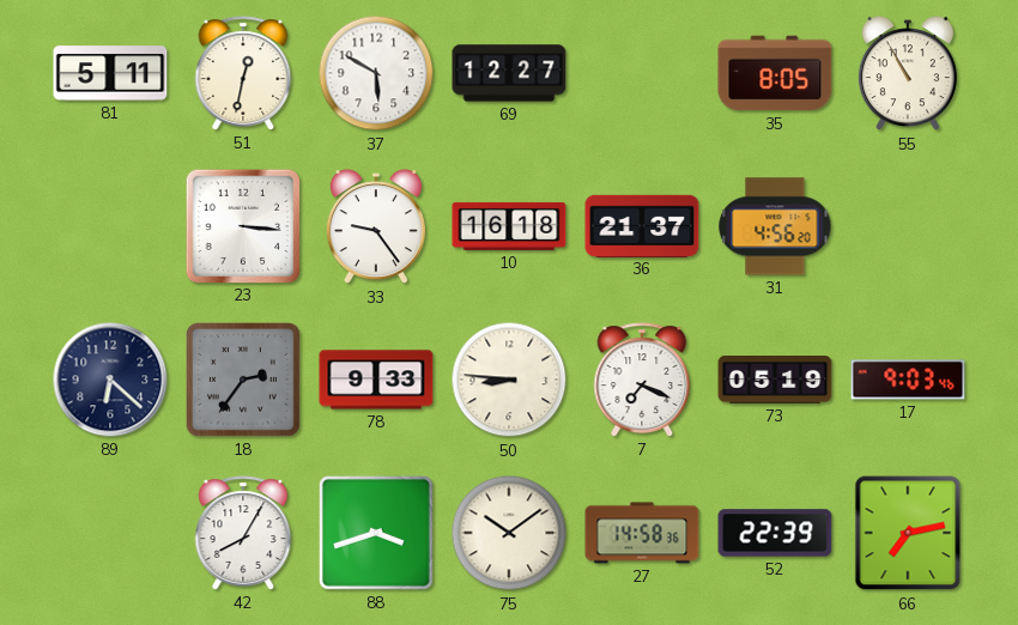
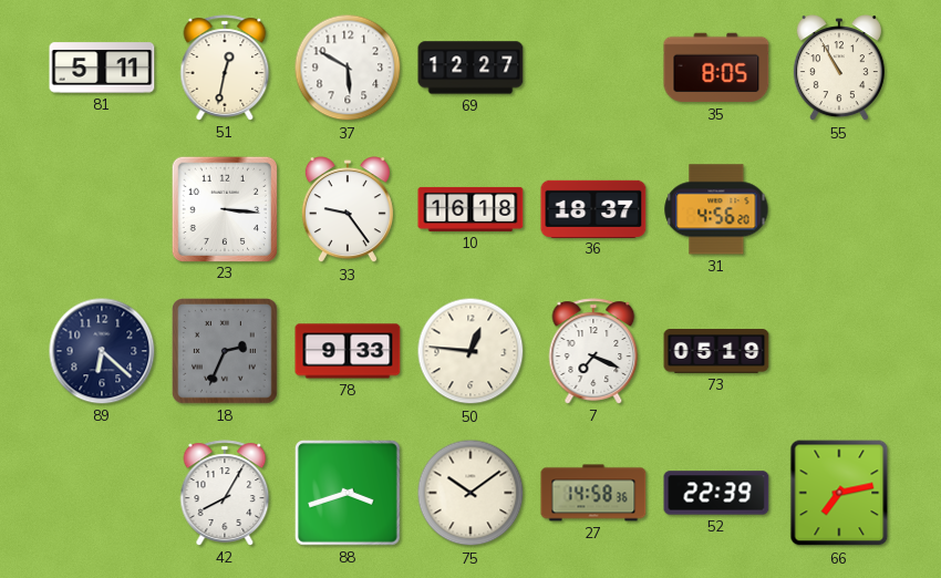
36: 21:37 -> 18:37 (593, 208)
18: 2:36 -> 2:34 (226, 352)
50: 8:46 -> 12:46 (471, 351)
17: 9:03 -> none (908, 380)
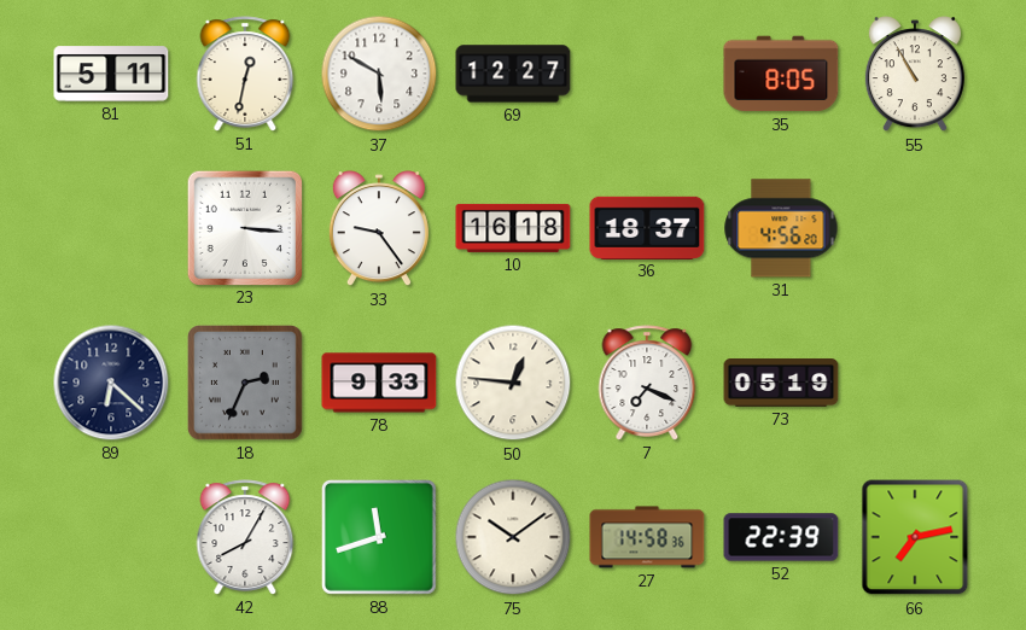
88: 3:42 -> 11:42 (379, 537)
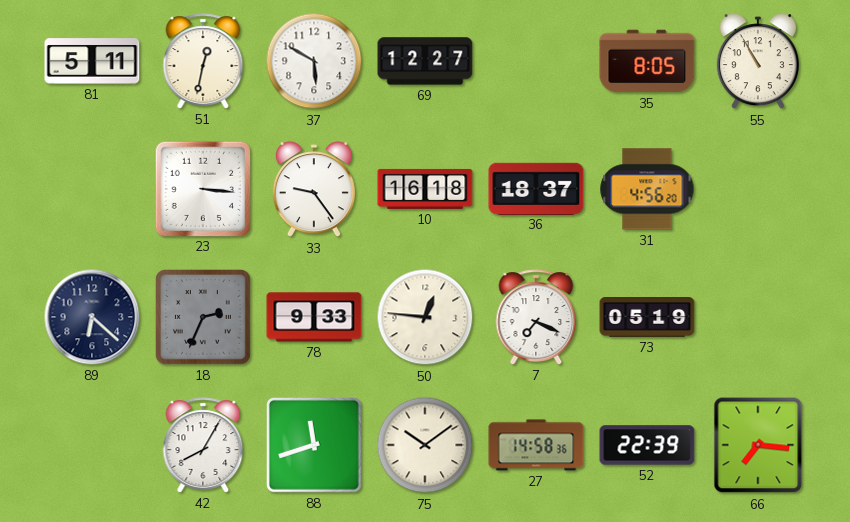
66: 7:13 -> 7:16 (758, 445)
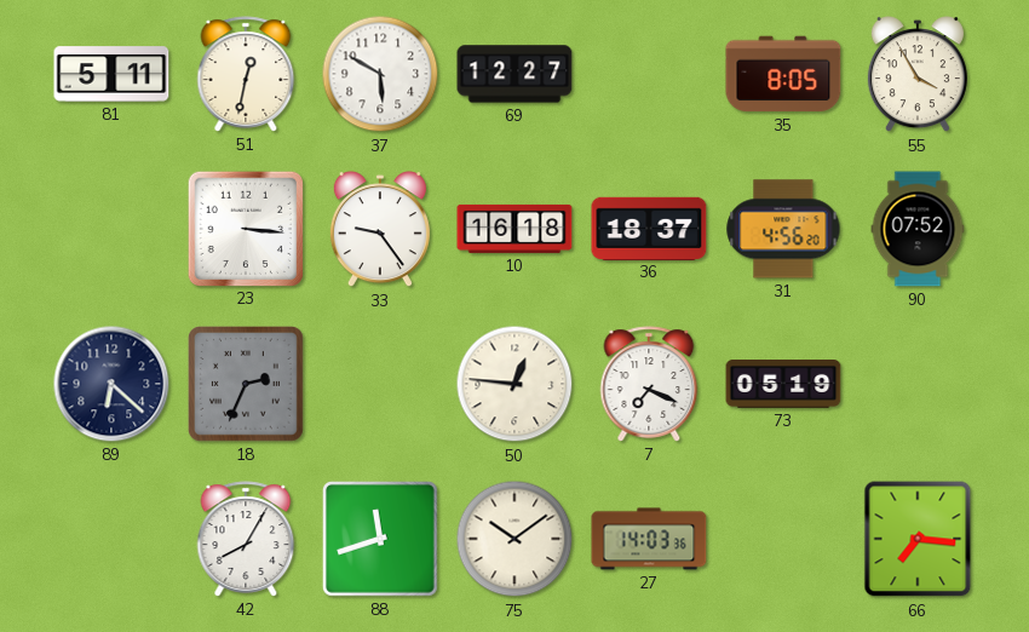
55: 10:55 -> 3:55 (918, 75)
90: none -> 07:52 (918, 229)
78: 9:33 -> none (314, 317)
27: 14:58 -> 14:03 (649, 539)
52: 22:39 -> none (647, 445)
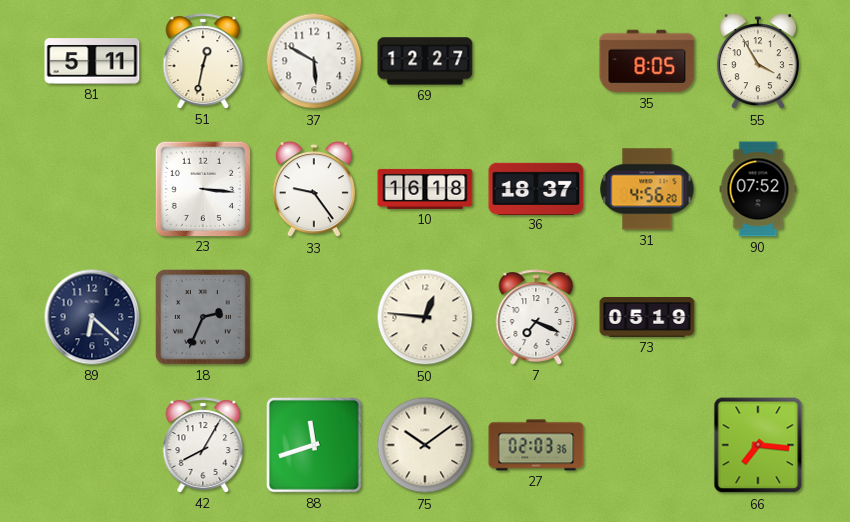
27: 14:03 -> 02:03 (536, 445)
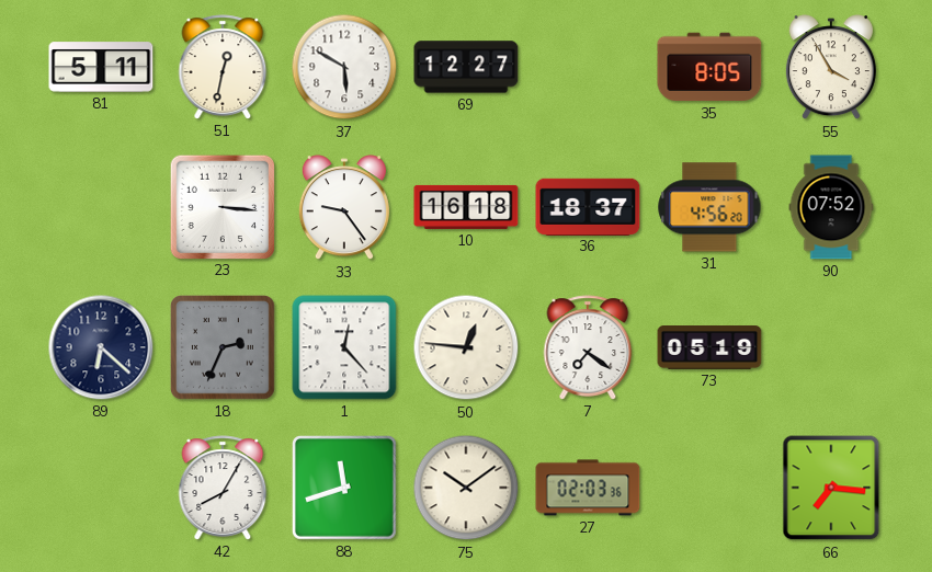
1: none -> 12:23 (344, 347)
7: 7:19 -> 7:21 (588, 347)
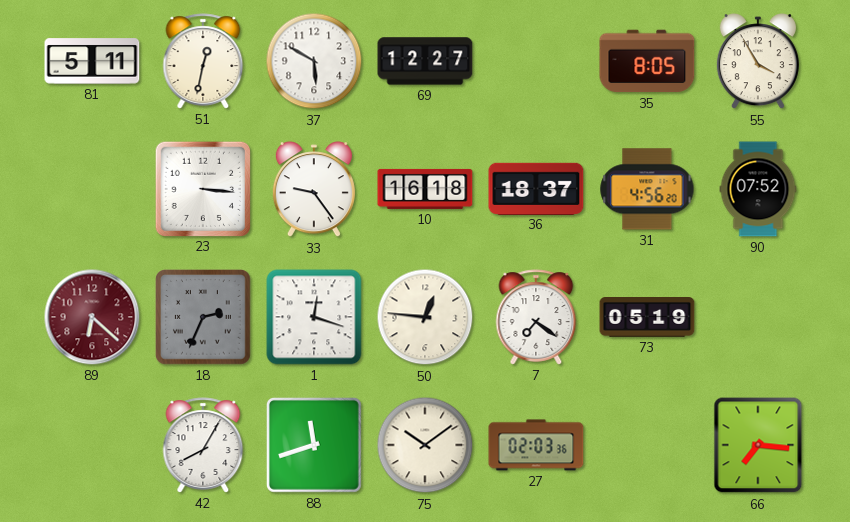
89 dial: navy -> burgundy (92, 317)
1: 12:23 -> 12:18 (314, 317)
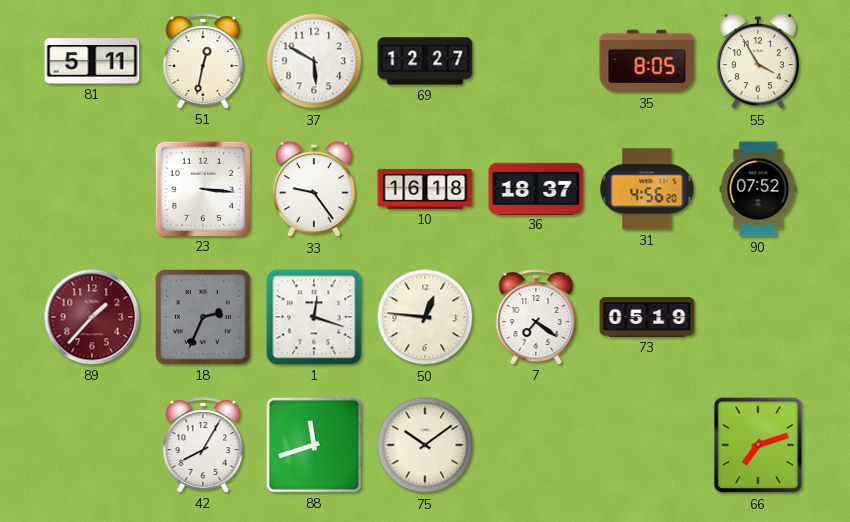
89: 6:22 -> 1:37 (92, 317)
27: 02:03 -> none (536, 445)
66: 7:16 -> 7:12 (758, 445)
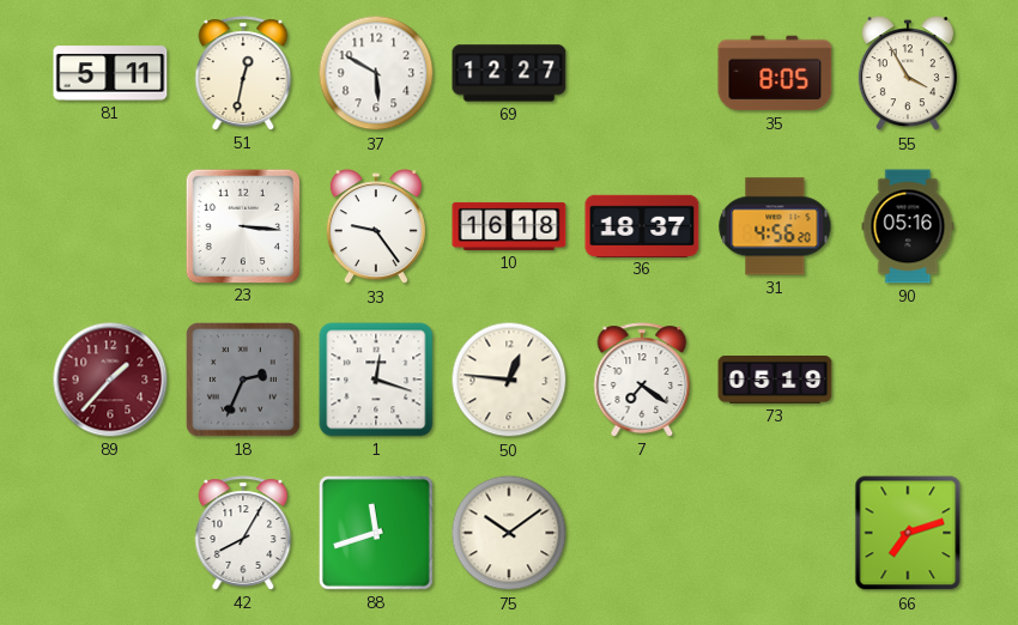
90: 07:52 -> 05:16 (908, 226)
